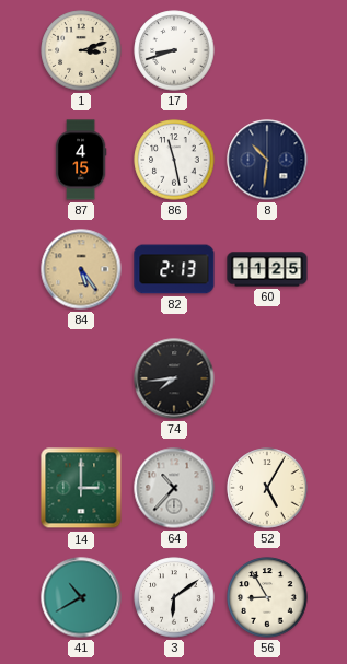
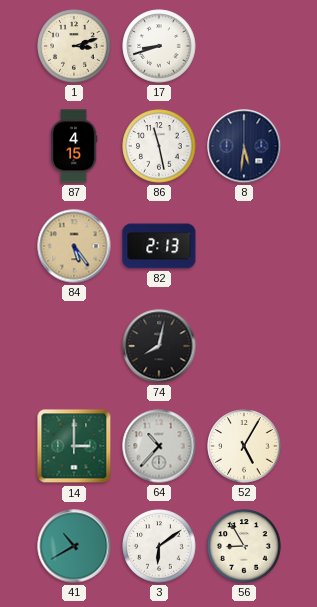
8: 10:31 -> 5:31 (244, 146)
60: 11:25 -> none (267, 269)
74: 7:44 -> 8:02 (159, 346)
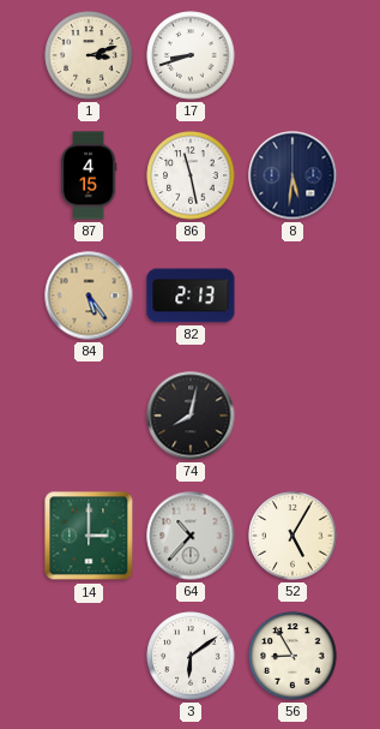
41: 10:40 -> none (74, 546)
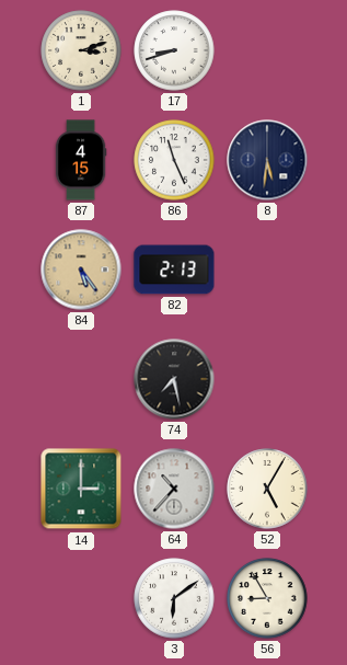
86: 11:28 -> 11:26 (174, 160)
74: 8:02 -> 7:28 (174, 379)
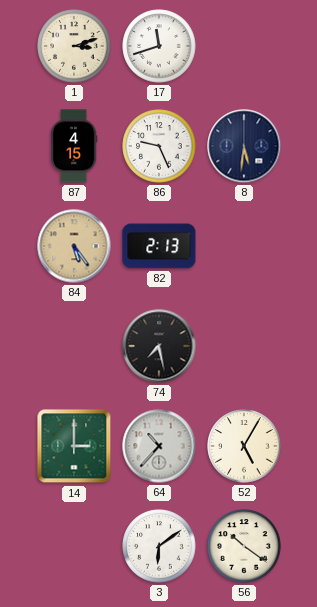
17: 8:42 -> 11:42 (159, 46)
86: 11:26 -> 9:26 (159, 146)
56: 8:55 -> 10:21 (244, 546)
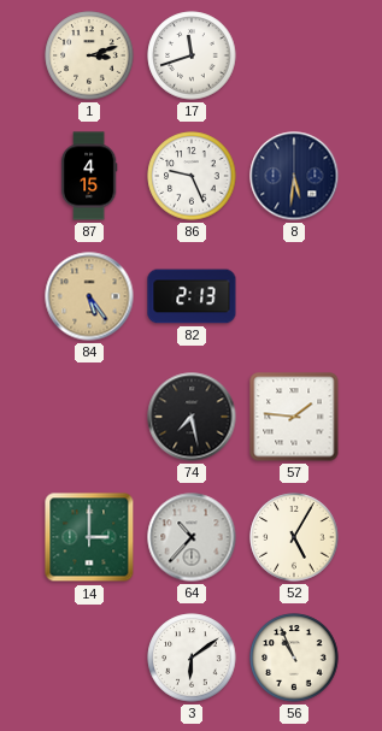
57: none -> 1:46 (294, 417)
56: 10:21 -> 10:56 (294, 658)
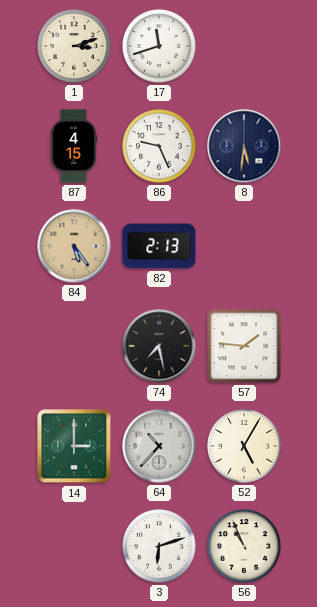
3: 6:09 -> 6:12 (159, 546)
